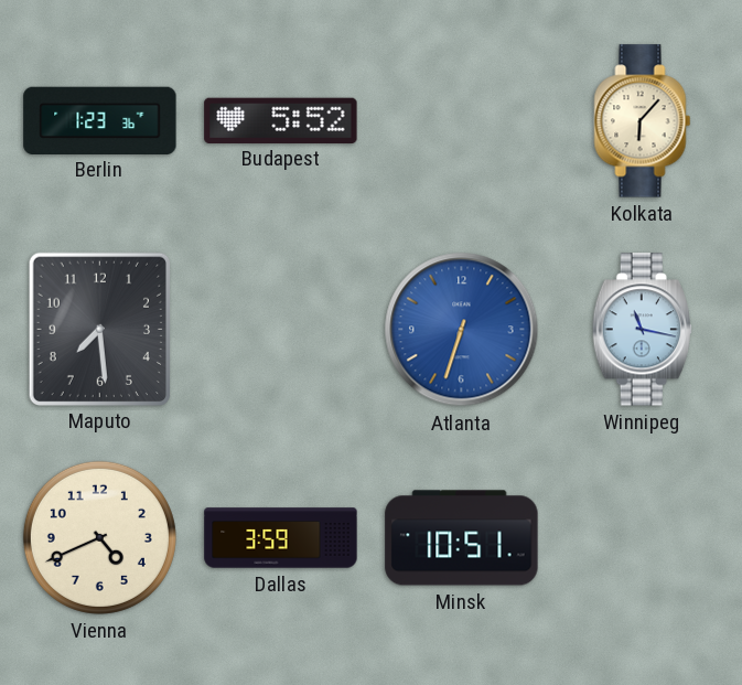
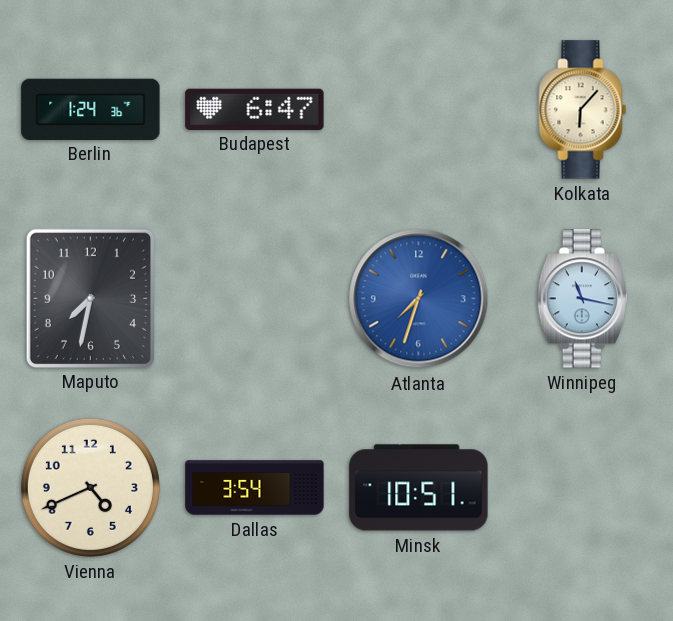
Berlin: 1:23 -> 1:24 (91, 109)
Budapest: 5:52 -> 6:47 (255, 109)
Maputo: 7:29 -> 7:32 (90, 298)
Atlanta: 6:33 -> 7:33 (419, 299)
Dallas: 3:59 -> 3:54 (255, 488)
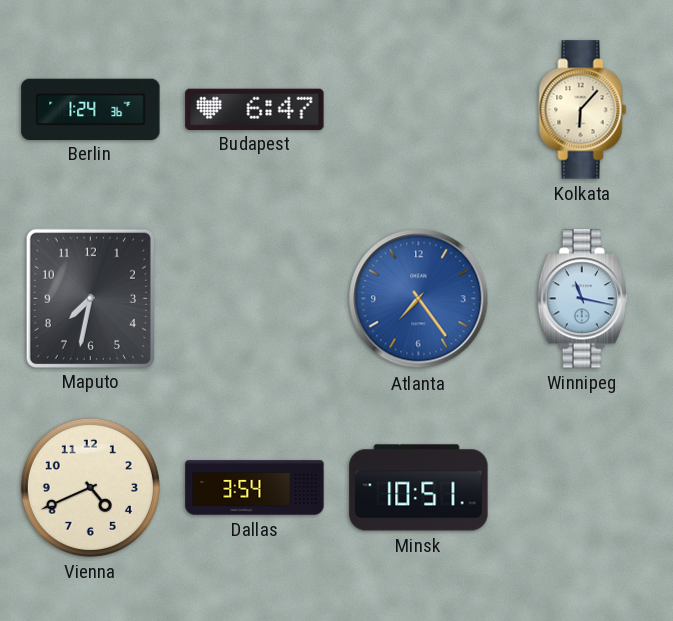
Atlanta: 7:33 -> 7:24 (419, 299)
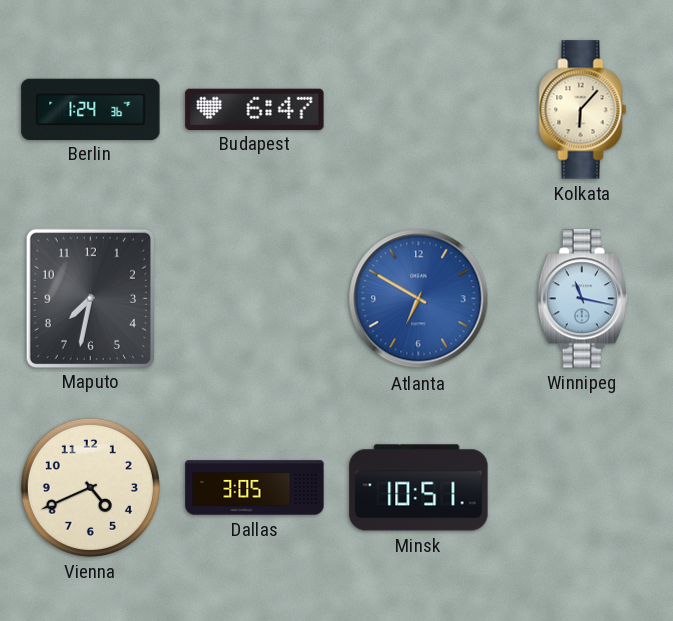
Atlanta: 7:24 -> 6:50 (419, 299)
Dallas: 3:54 -> 3:05 (255, 488)
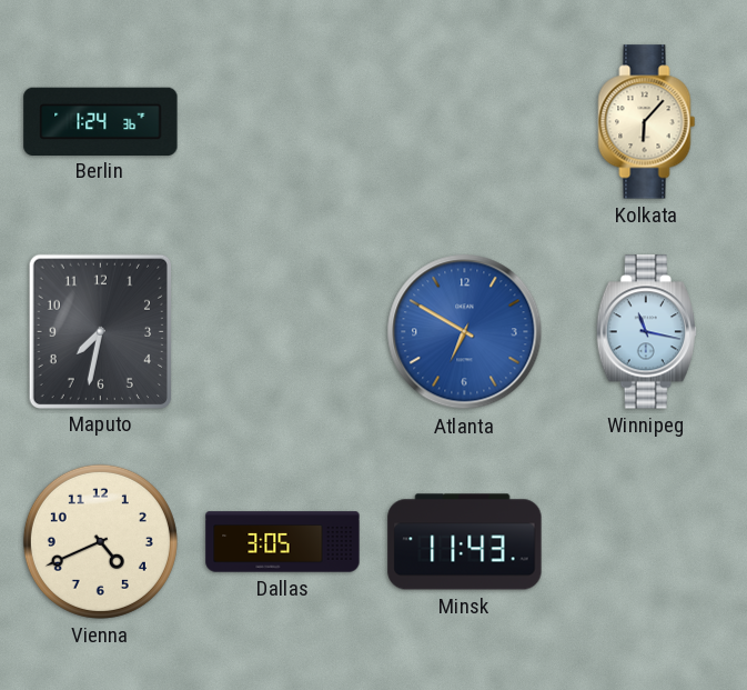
Budapest: 6:47 -> none (255, 109)
Minsk: 10:51 -> 11:43 (465, 542)
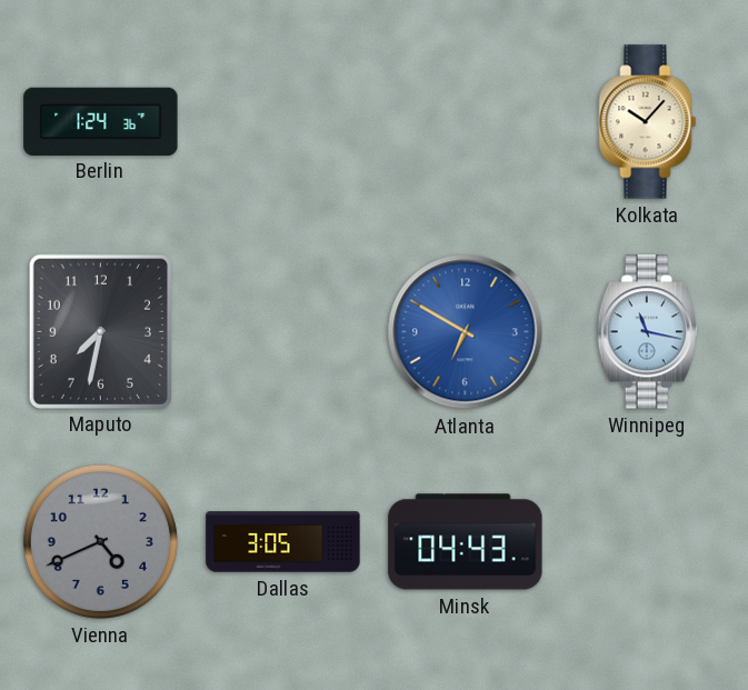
Kolkata: 6:07 -> 10:07 (648, 122)
Vienna dial: cream -> grey (100, 541)
Minsk: 11:43 -> 04:43 (466, 542)
